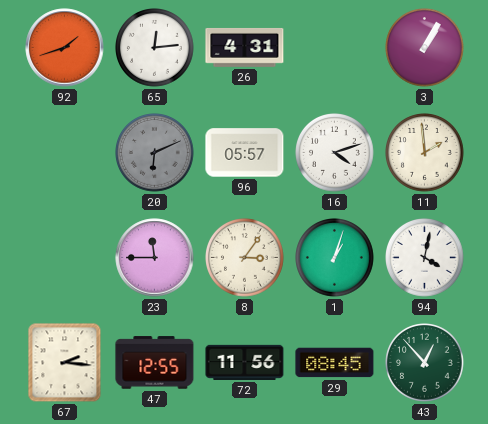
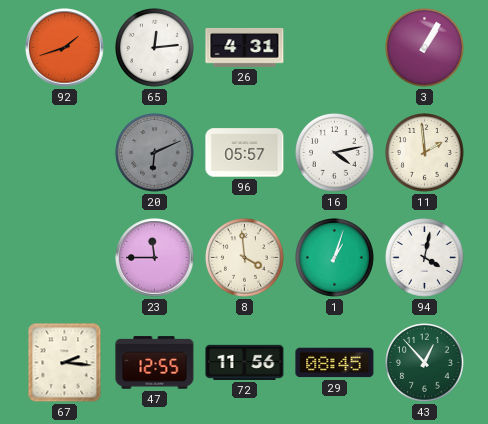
16: 4:12 -> 4:13 (335, 153)
8: 3:06 -> 3:59 (245, 258)
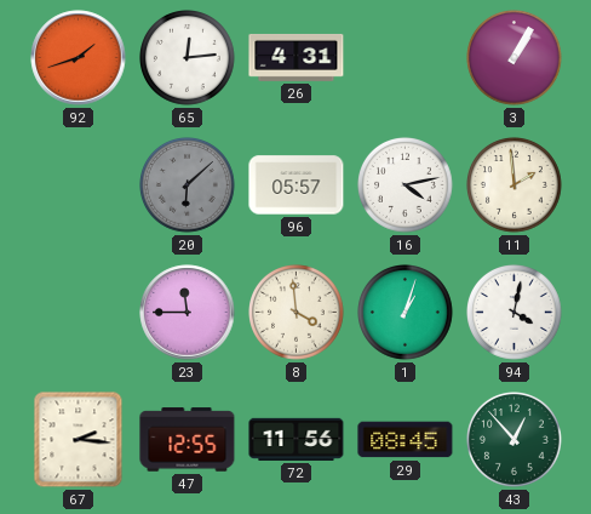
20: 6:11 -> 6:08 (188, 185)
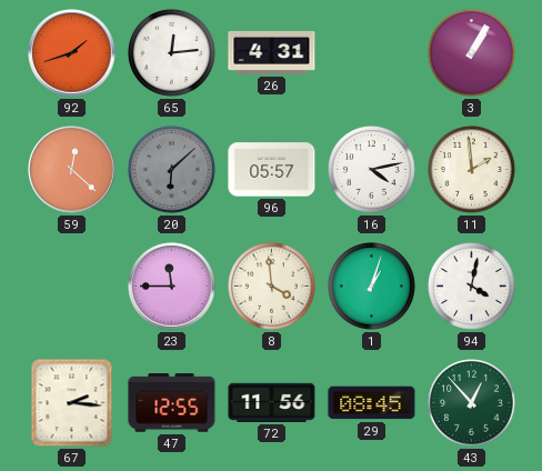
59: none -> 12:22 (72, 170)
